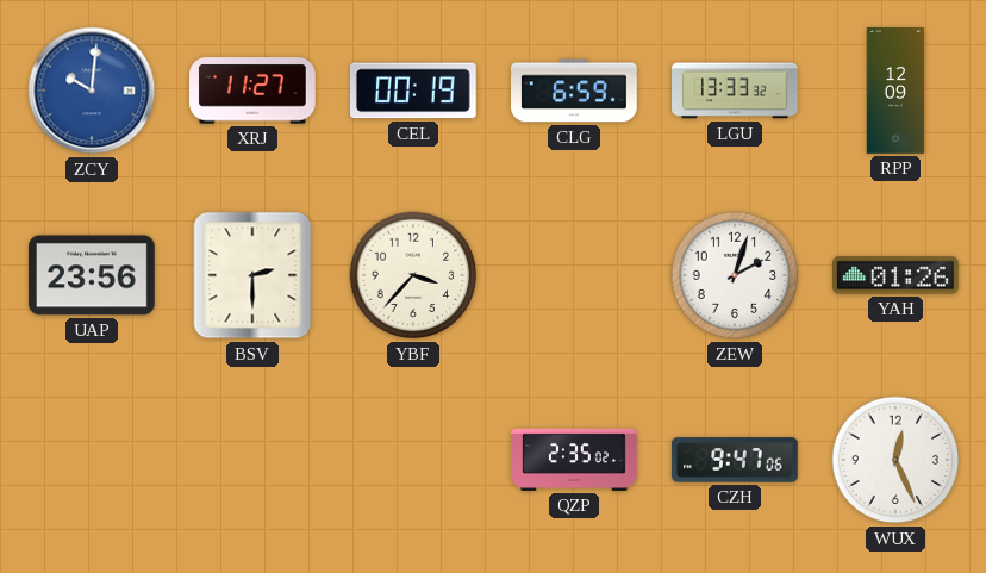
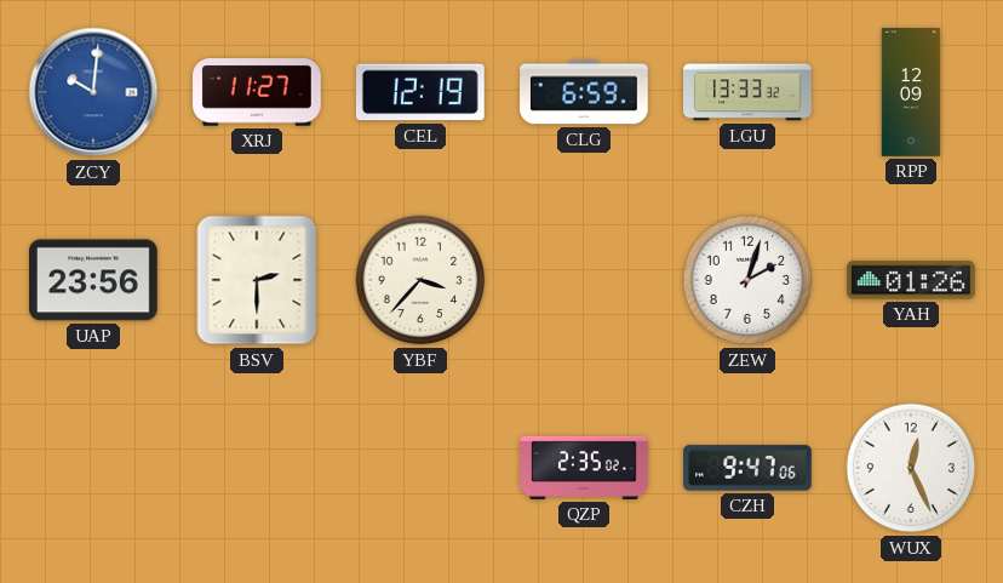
CEL: 00:19 -> 12:19 (420, 92)
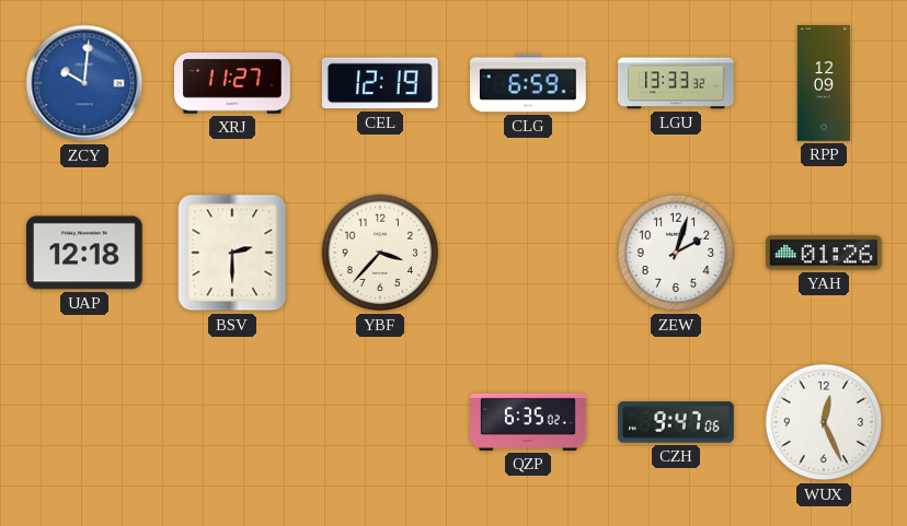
UAP: 23:56 -> 12:18 (85, 253)
QZP: 2:35 -> 6:35 (528, 422)
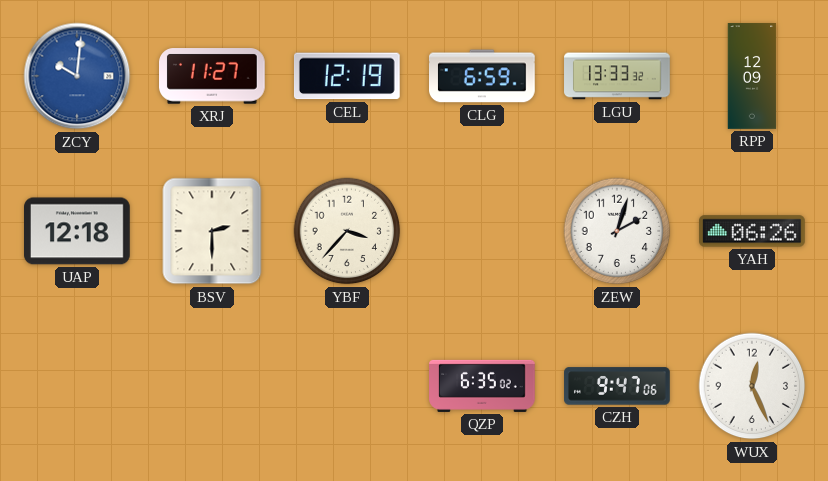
YAH: 01:26 -> 06:26 (753, 231)
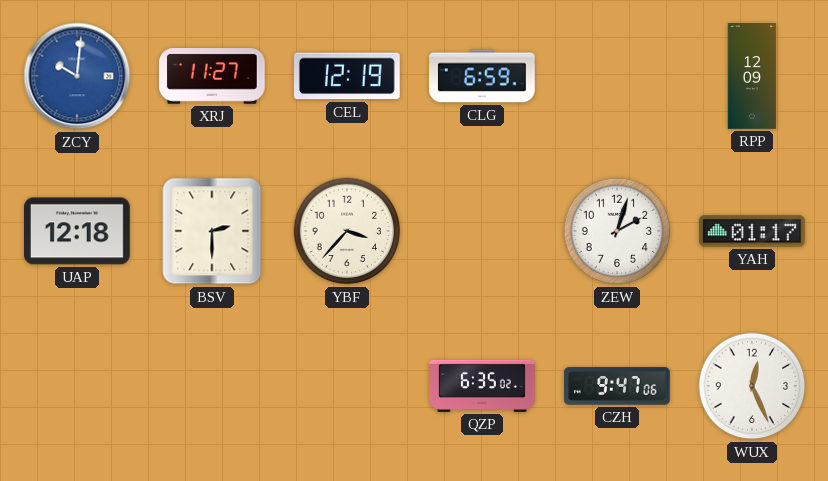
LGU: 13:33 -> none (617, 76)
YAH: 06:26 -> 01:17 (753, 231)
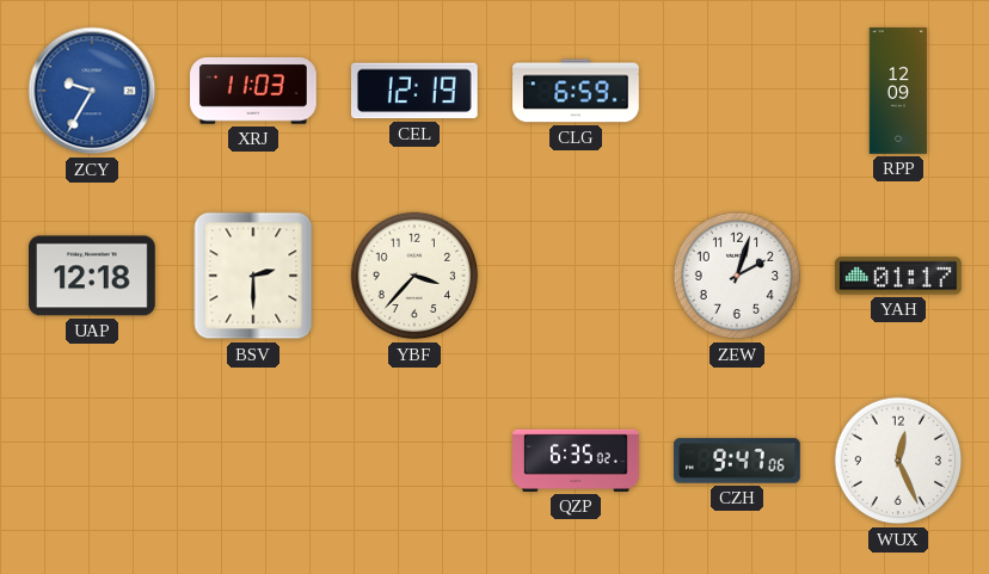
ZCY: 10:01 -> 9:35 (92, 91)
XRJ: 11:27 -> 11:03 (254, 91)
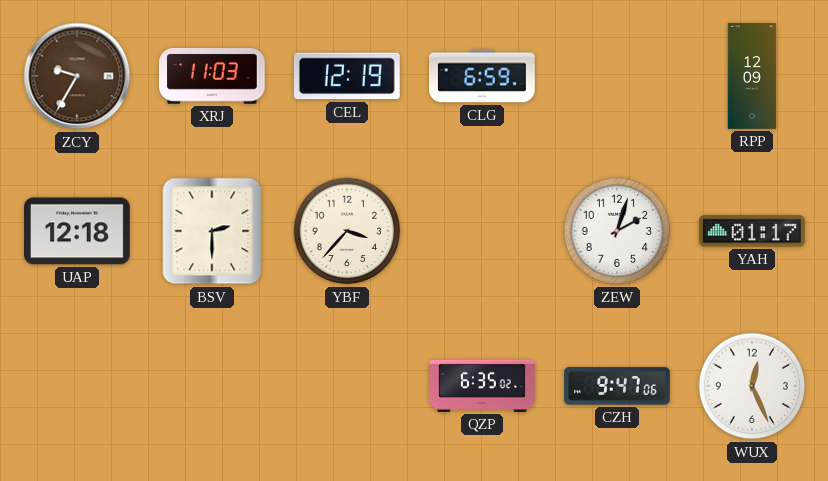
ZCY dial: blue -> brown (77, 76)
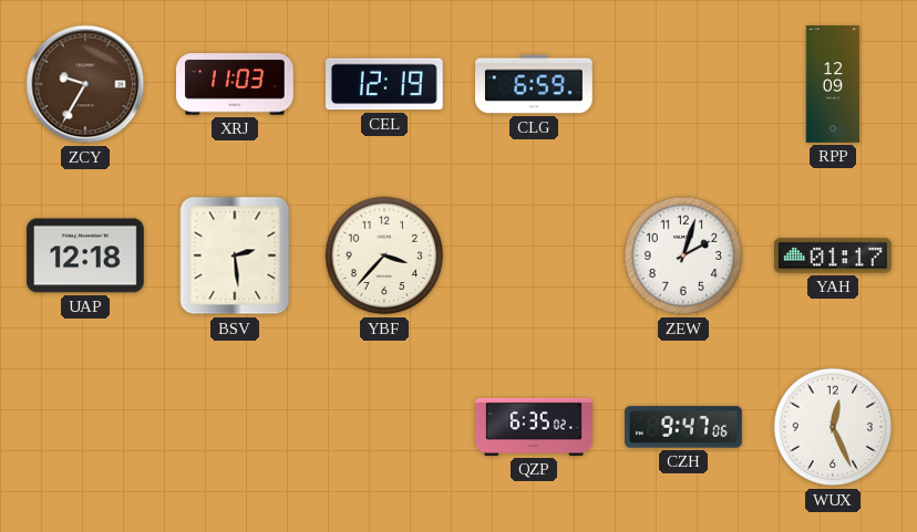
BSV: 2:30 -> 2:29 (235, 255)
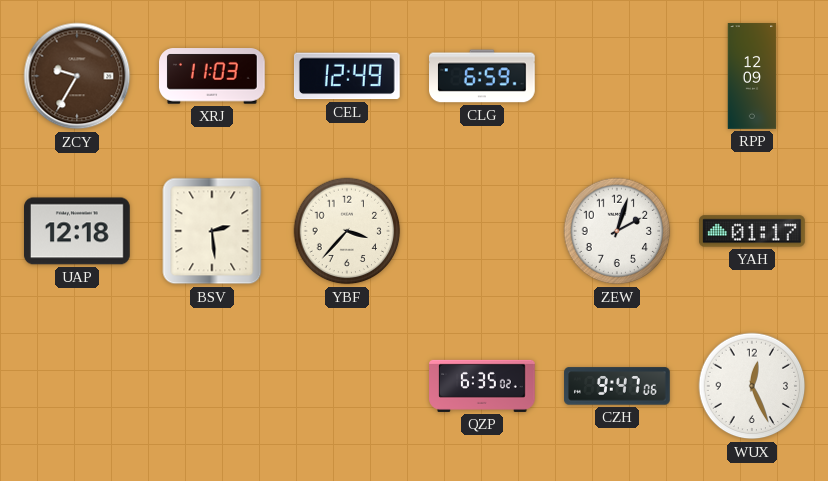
CEL: 12:19 -> 12:49 (347, 76)
